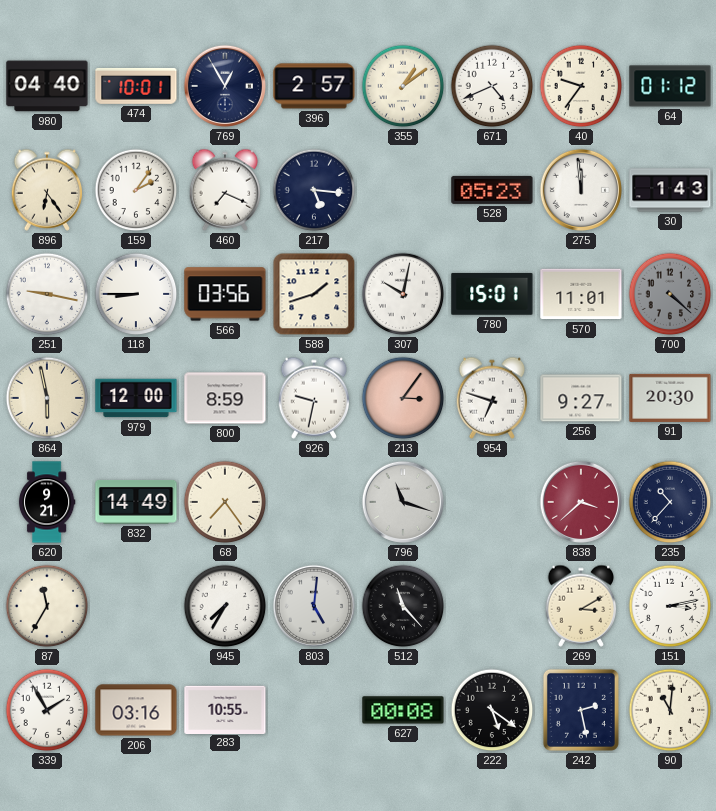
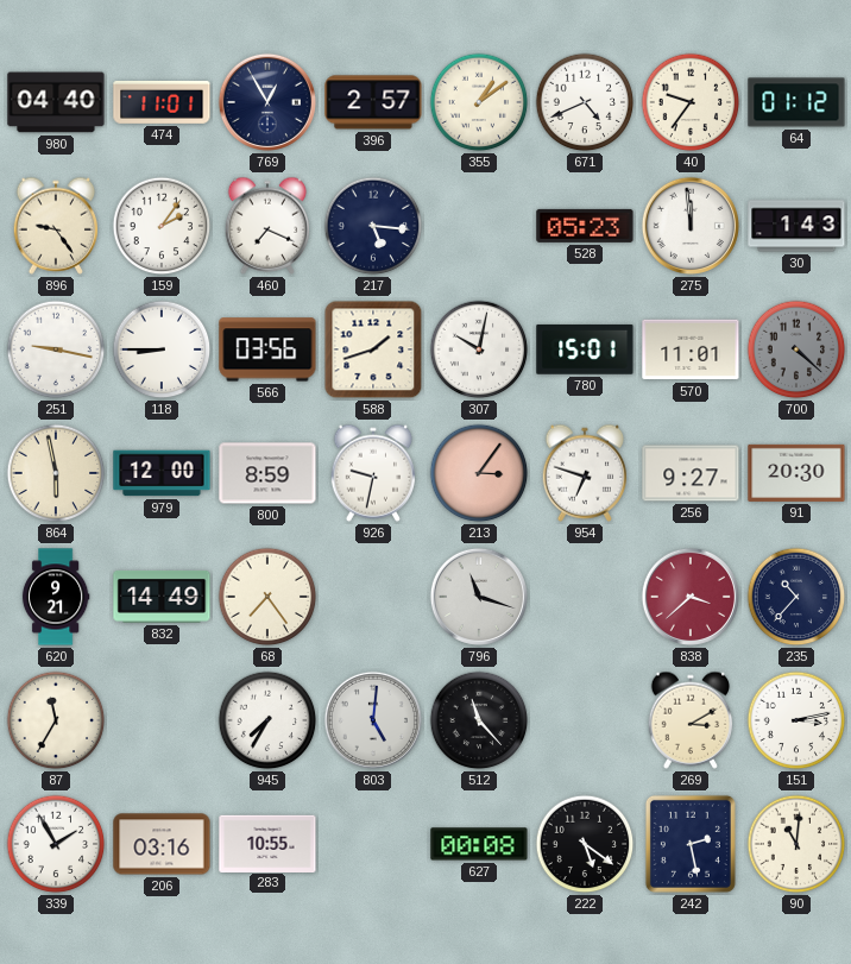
474: 10:01 -> 11:01 (162, 102)
896: 6:24 -> 9:24 (56, 226)
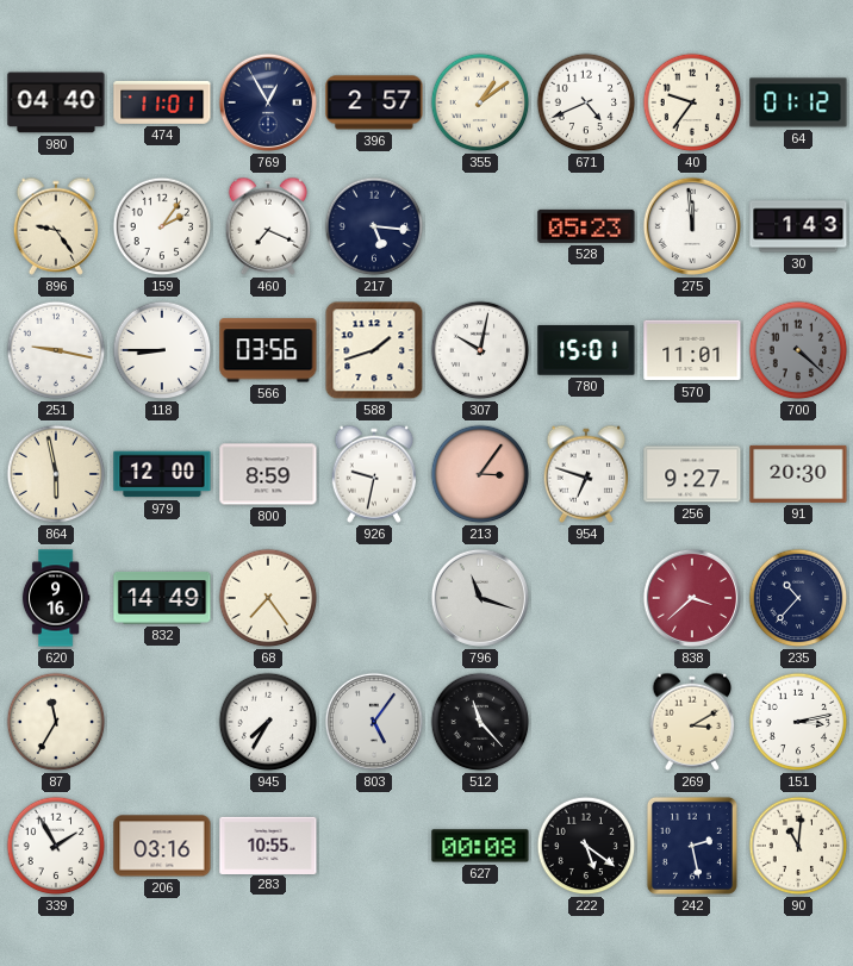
620: 9:21 -> 9:16 (56, 598)
803: 5:01 -> 5:06 (374, 722)
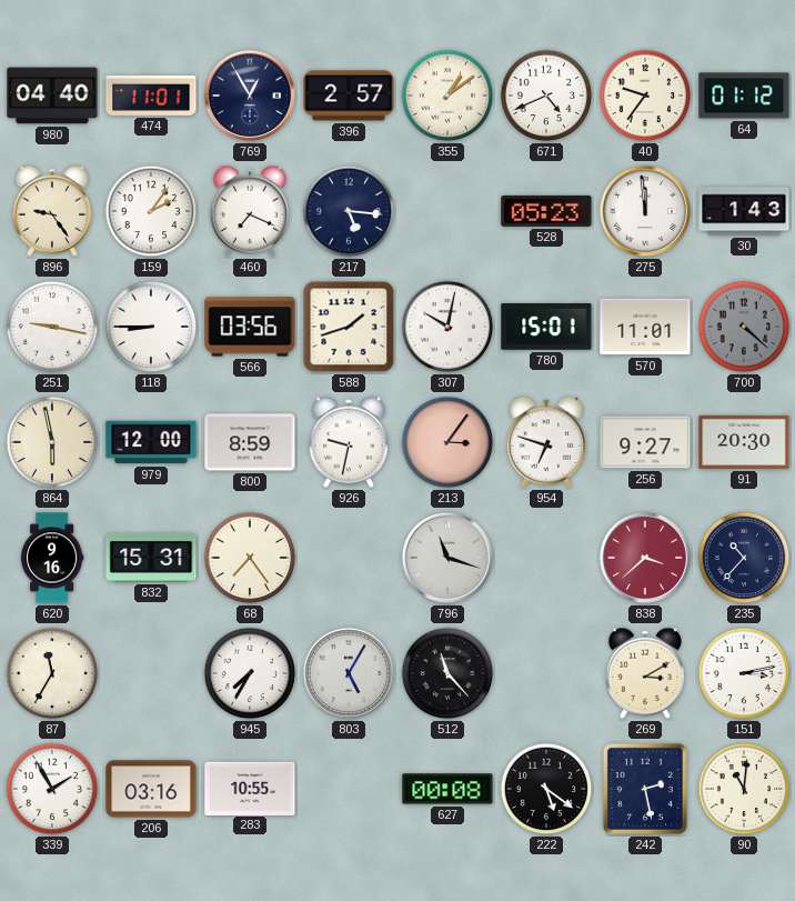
832: 14:49 -> 15:31 (151, 558)
803: 5:06 -> 5:05 (349, 673)
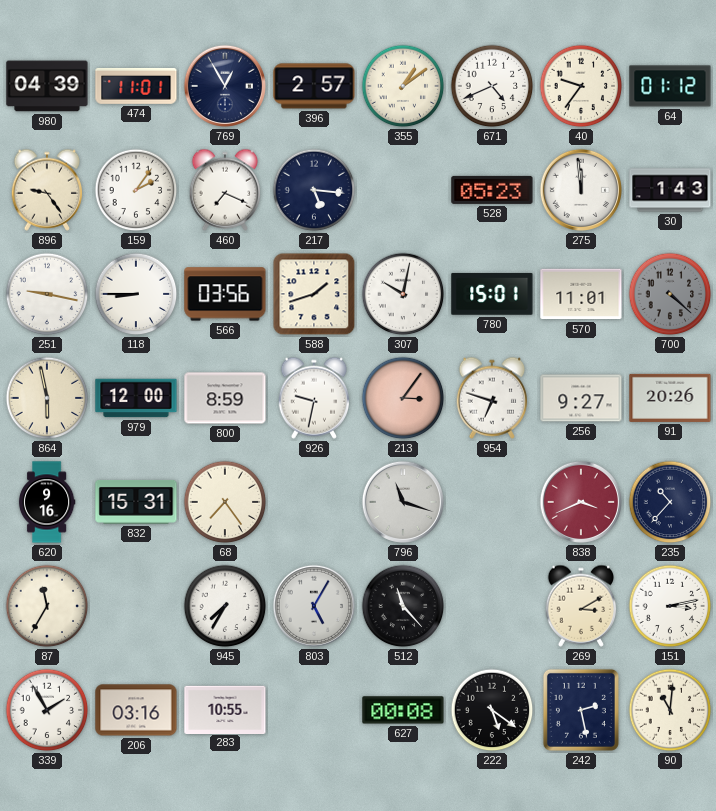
980: 04:40 -> 04:39 (47, 86)
91: 20:30 -> 20:26 (670, 398)
838: 3:38 -> 3:41 (581, 502)
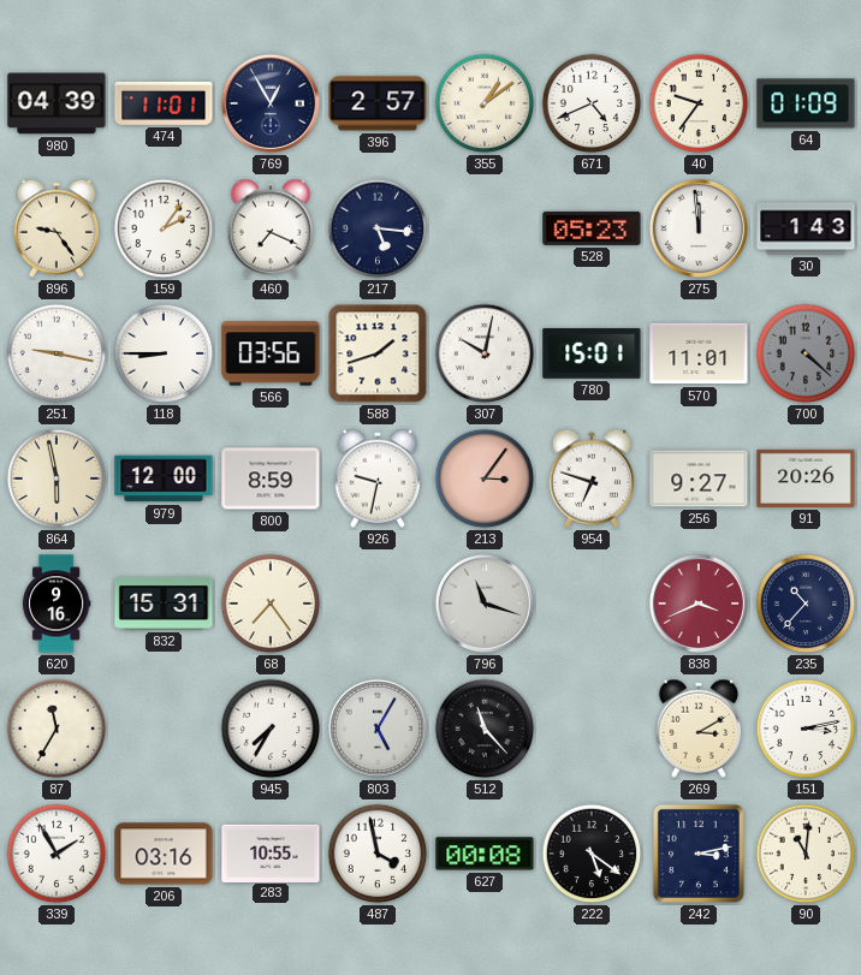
64: 01:12 -> 01:09 (806, 103)
487: none -> 3:58 (378, 854)
242: 2:28 -> 3:13 (699, 854)
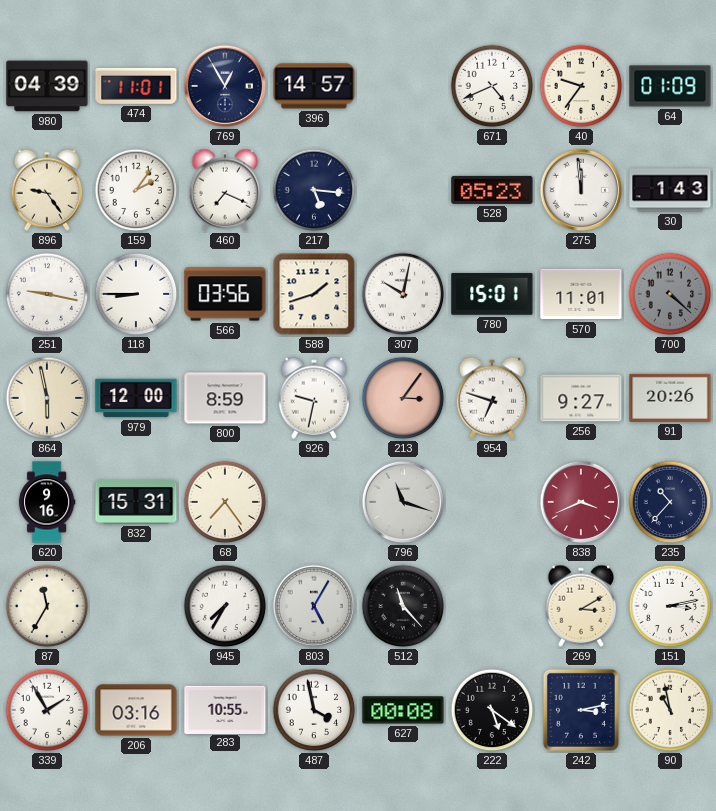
396: 2:57 -> 14:57 (314, 86)
355: 1:09 -> none (485, 103)
90: 11:01 -> 10:58 (670, 710)
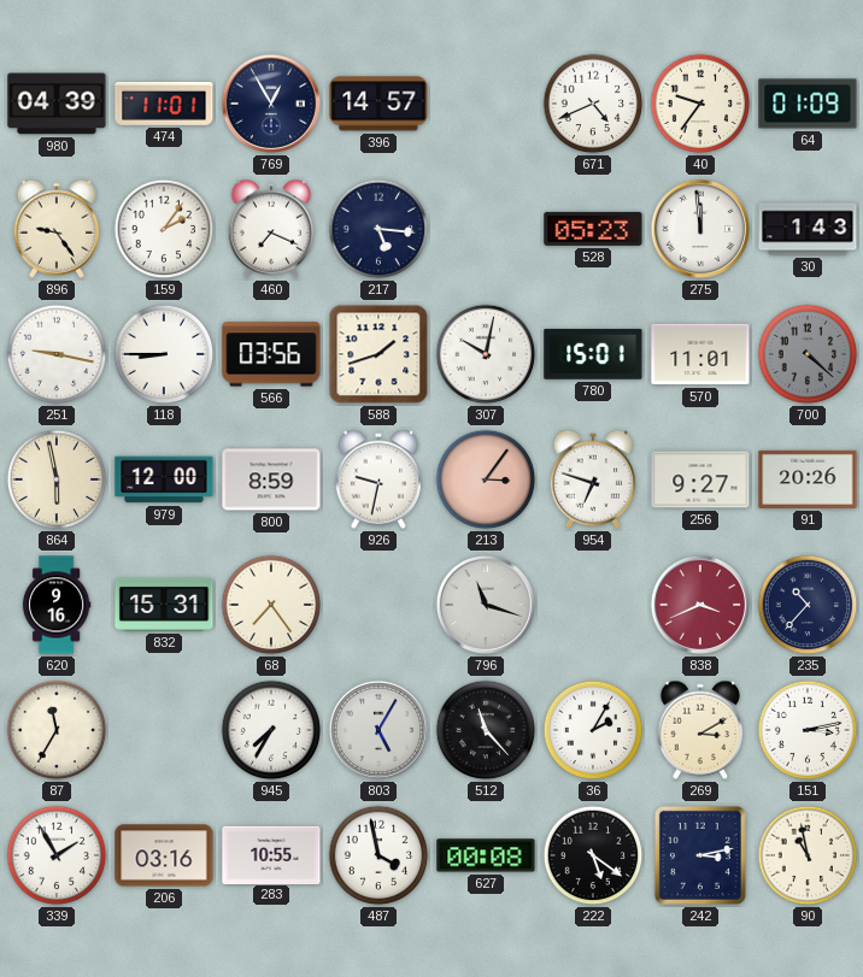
36: none -> 2:05 (593, 730)
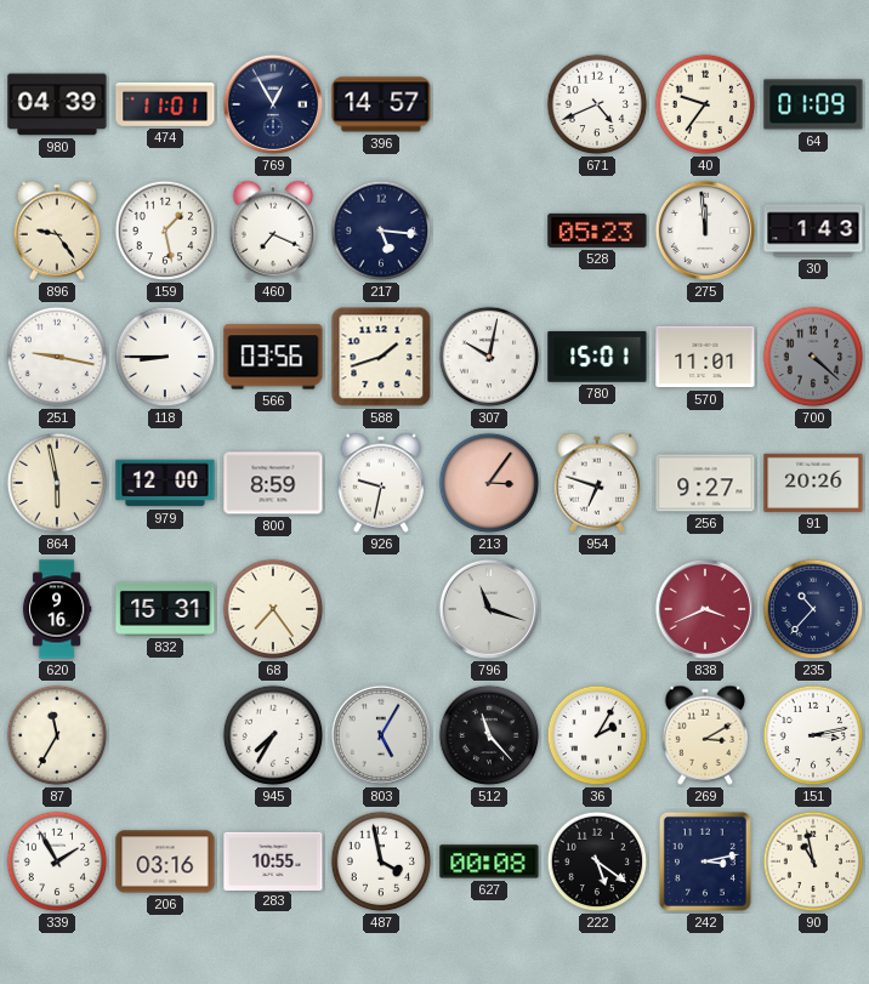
159: 2:06 -> 1:28 (165, 231)
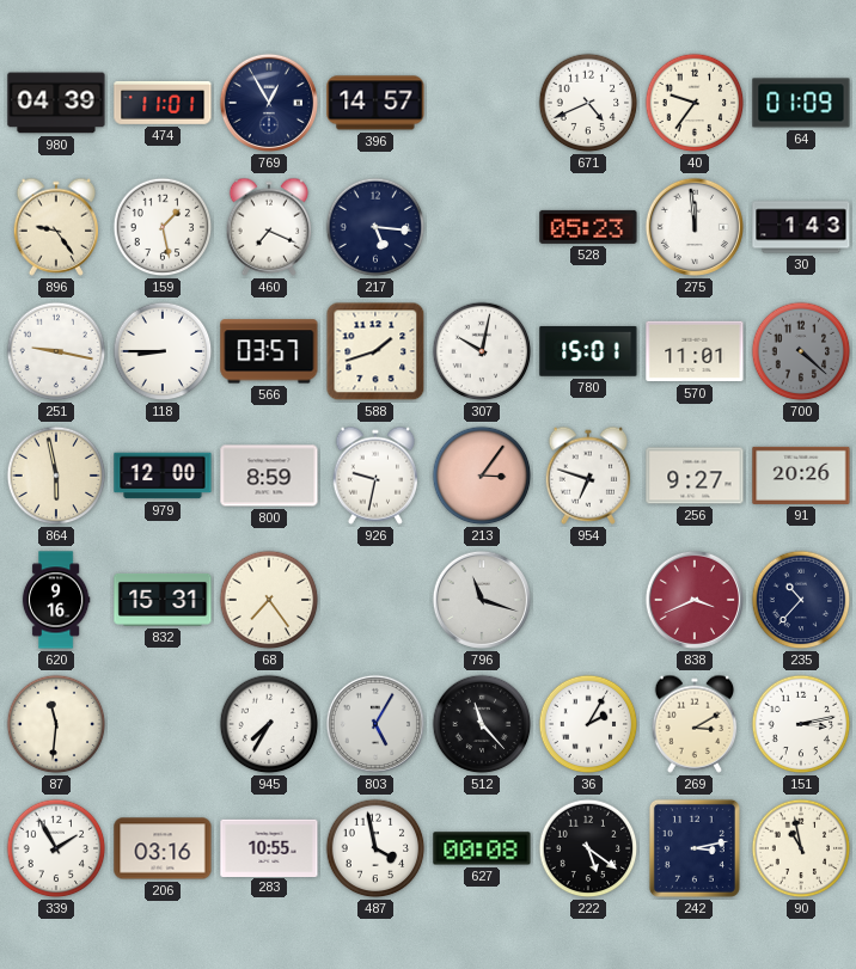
566: 03:56 -> 03:57 (269, 351)
87: 11:35 -> 11:31 (56, 724)
